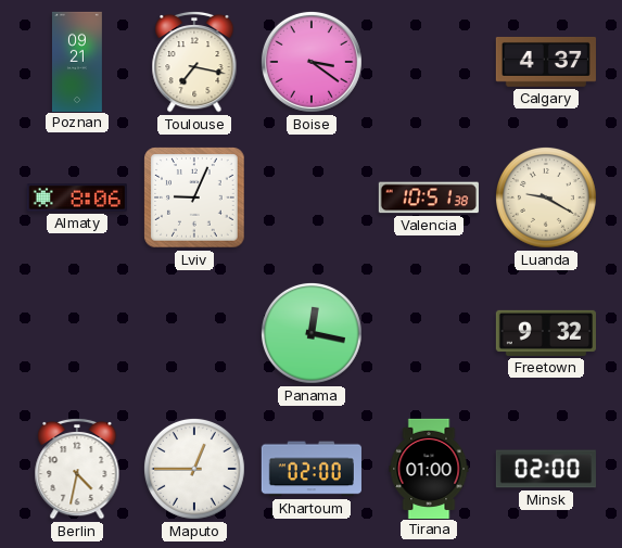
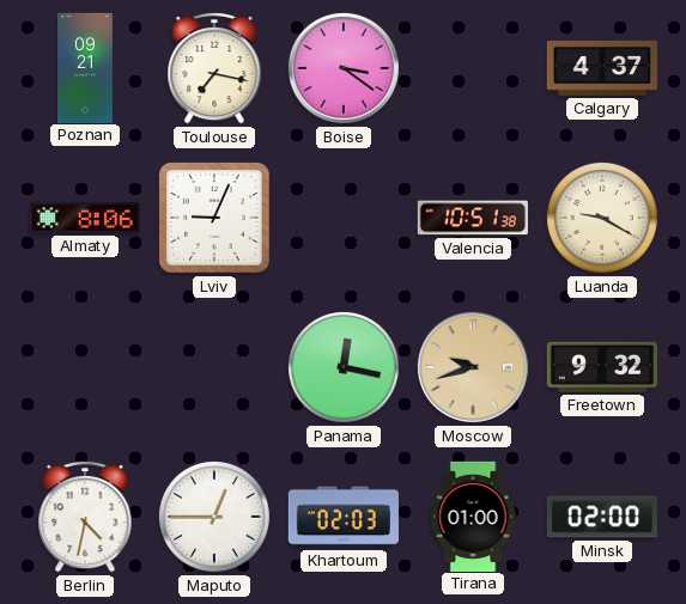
Moscow: none -> 9:42 (473, 367)
Khartoum: 02:00 -> 02:03 (344, 517)
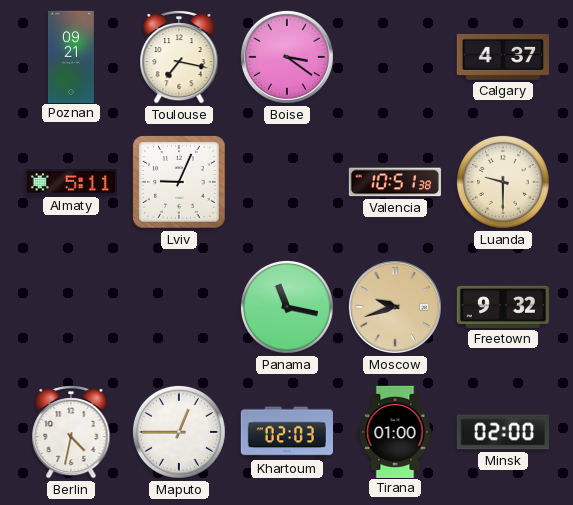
Almaty: 8:06 -> 5:11 (71, 182)
Luanda: 9:20 -> 9:30 (503, 182)
Panama: 12:17 -> 11:17 (287, 307)
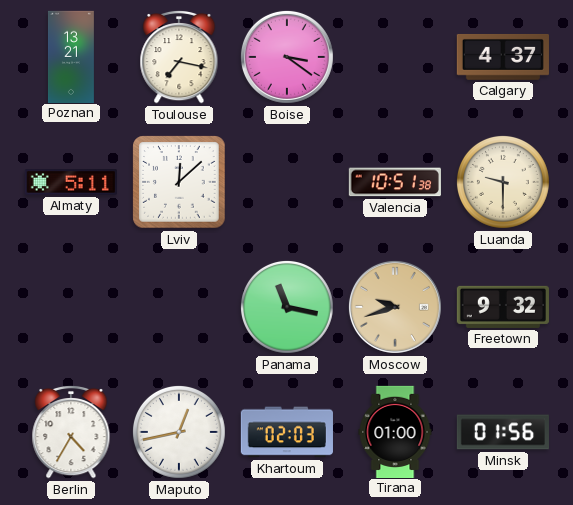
Poznan: 09:21 -> 13:21 (71, 56)
Lviv: 9:04 -> 12:08 (179, 182)
Berlin: 4:32 -> 4:35 (71, 432)
Maputo: 12:45 -> 12:43 (179, 432)
Minsk: 02:00 -> 01:56 (502, 432)
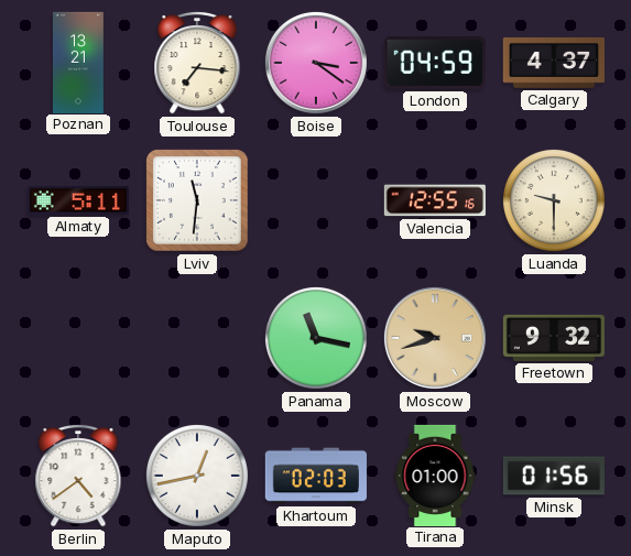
Toulouse: 7:17 -> 7:16 (197, 63)
London: none -> 04:59 (435, 64)
Lviv: 12:08 -> 11:31 (197, 200)
Valencia: 10:51 -> 12:55 (435, 200)
Berlin: 4:35 -> 4:39 (78, 476)
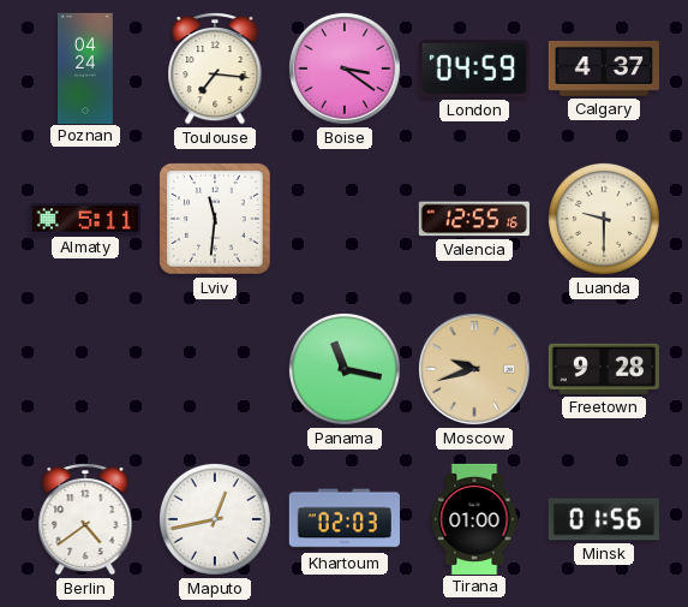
Poznan: 13:21 -> 04:24 (85, 67)
Freetown: 9:32 -> 9:28 (604, 369)
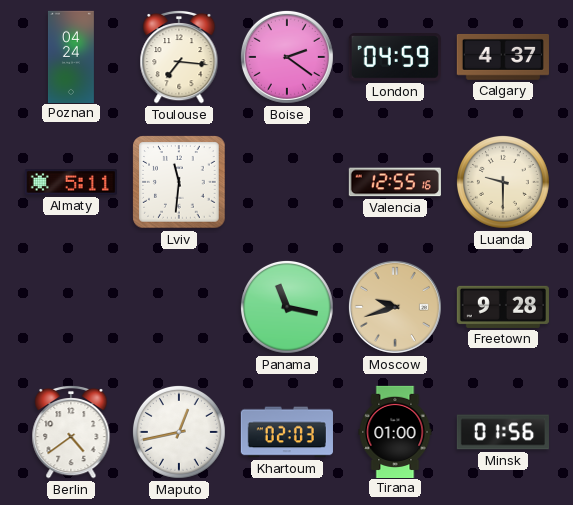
Boise: 3:21 -> 2:21 (287, 57)
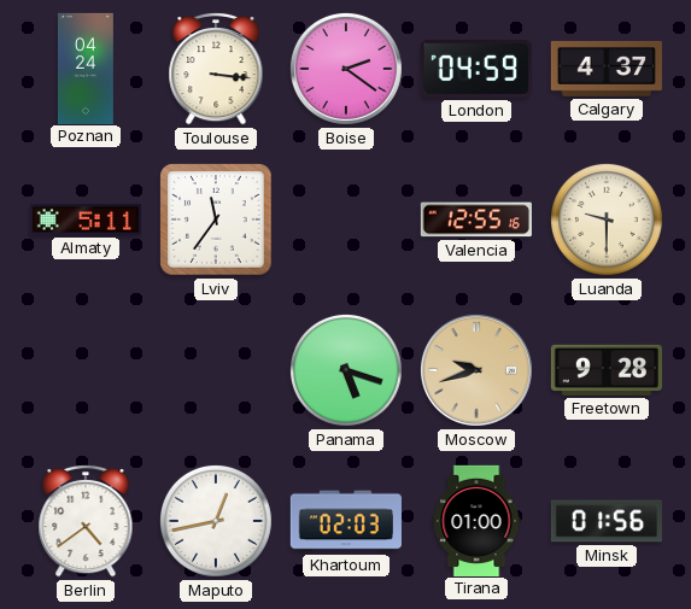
Toulouse: 7:16 -> 3:16 (216, 69)
Lviv: 11:31 -> 11:36 (216, 219)
Panama: 11:17 -> 5:18 (346, 370)
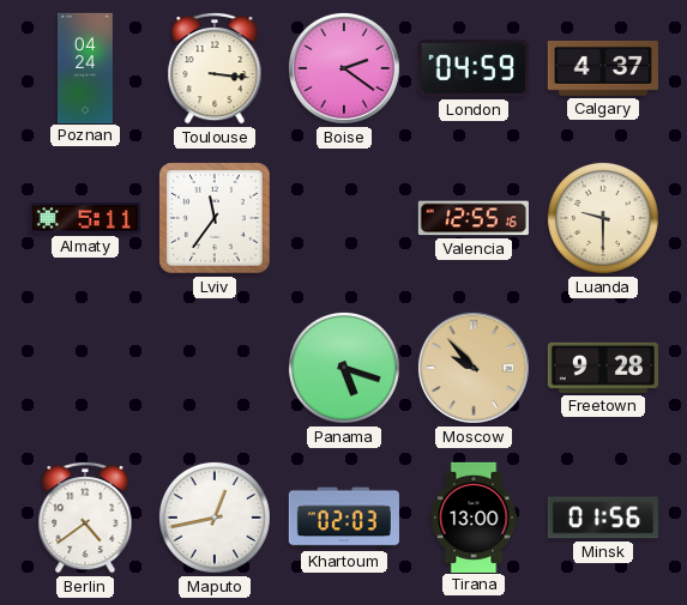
Moscow: 9:42 -> 9:53 (474, 368)
Tirana: 01:00 -> 13:00 (474, 516)
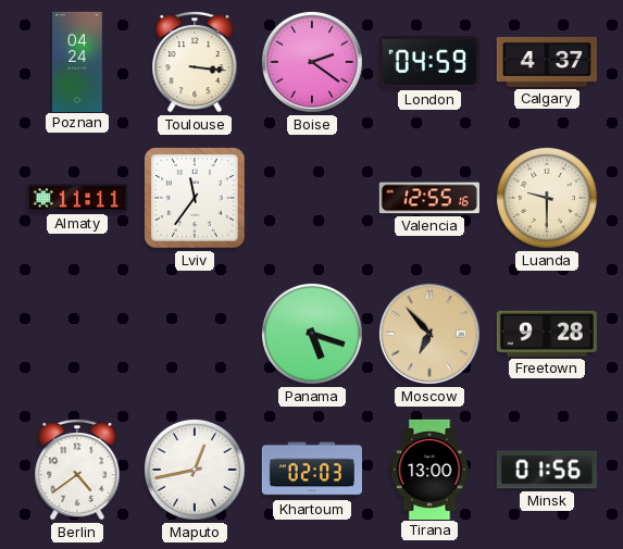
Almaty: 5:11 -> 11:11 (77, 198)
Moscow: 9:53 -> 6:53 (429, 334)
